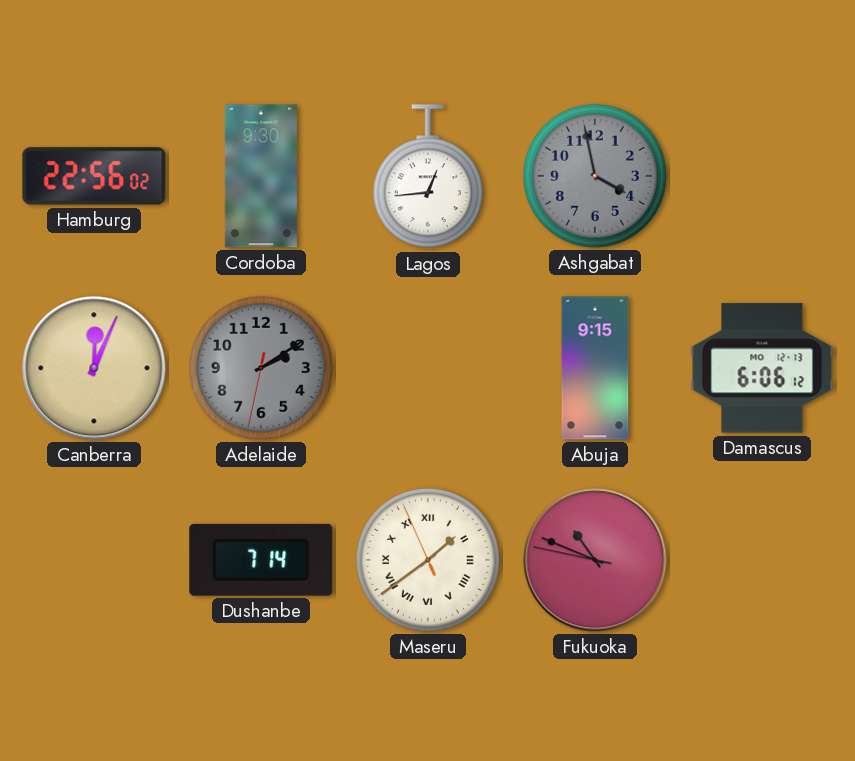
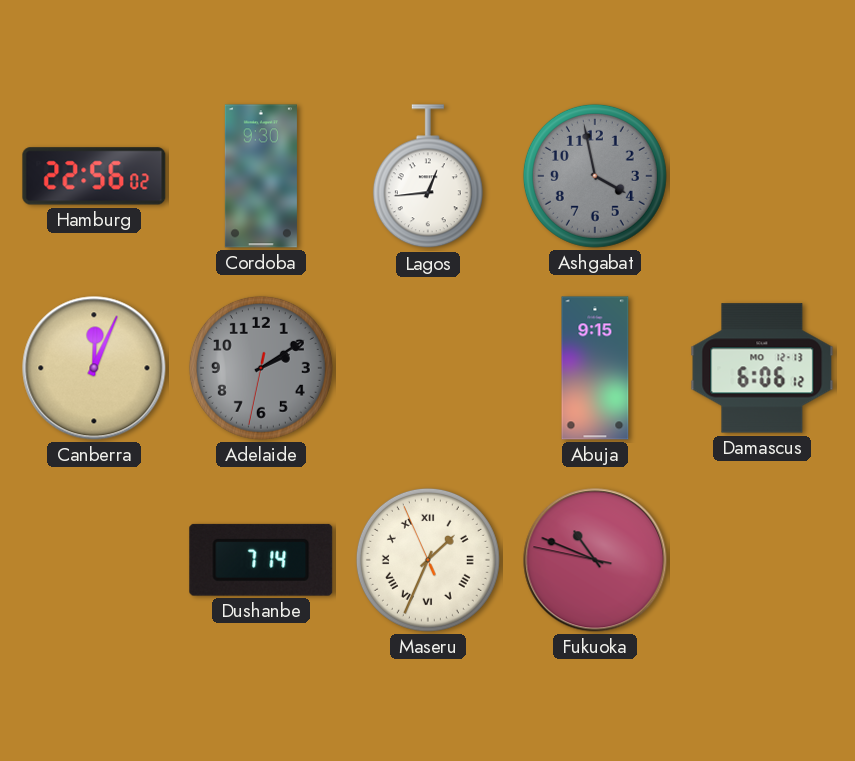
Maseru: 1:38 -> 1:33 (428, 560)
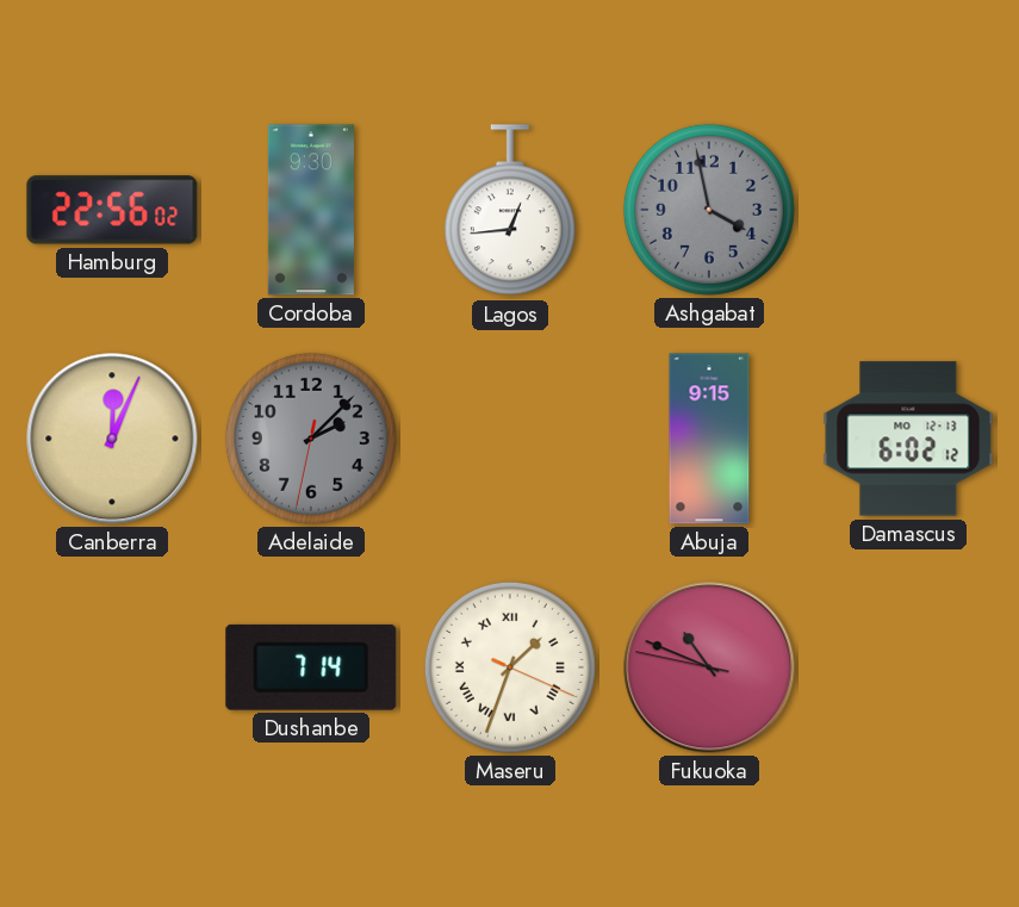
Adelaide: 2:09 -> 2:07 (311, 439)
Damascus: 6:06 -> 6:02 (908, 439)
Maseru: 1:33:56 -> 1:33:19 (510, 667)
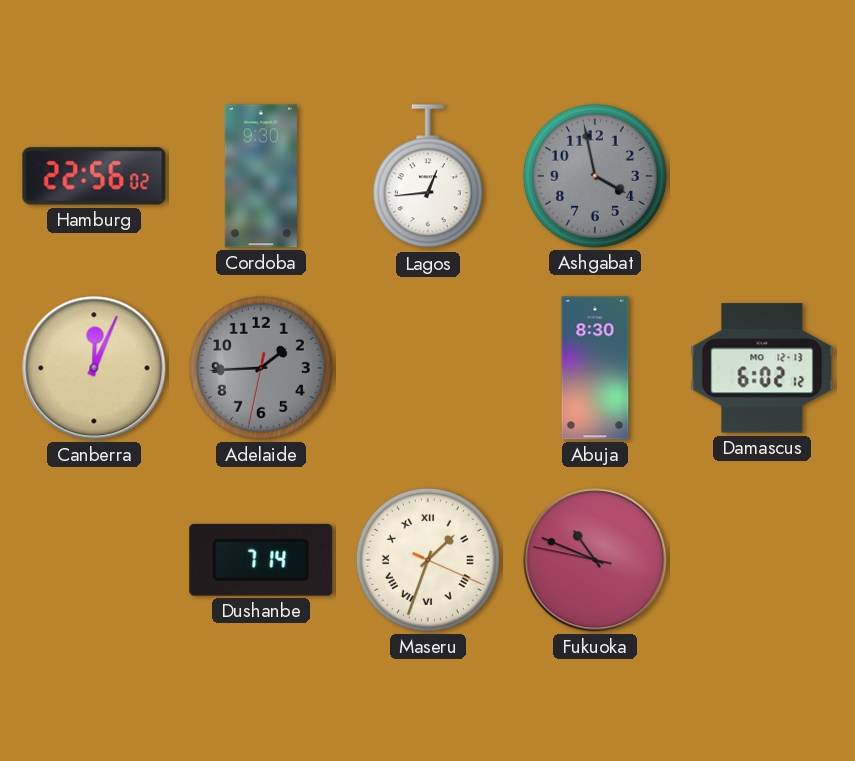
Adelaide: 2:07 -> 1:44 (261, 368)
Abuja: 9:15 -> 8:30 (595, 368)
